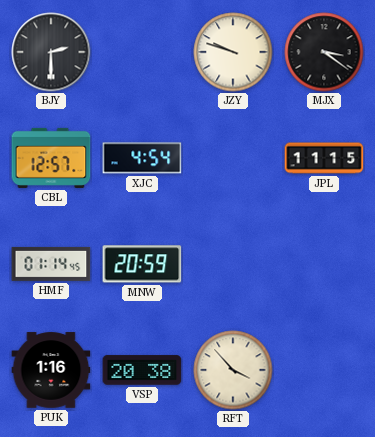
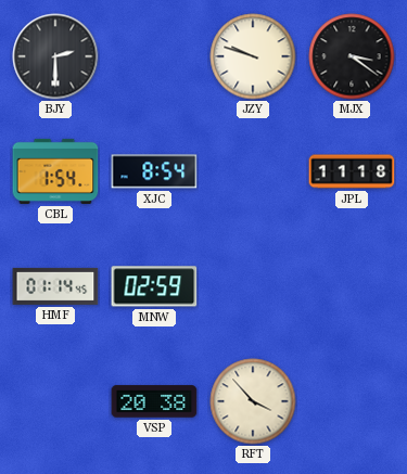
CBL: 12:57 -> 1:54 (55, 171)
XJC: 4:54 -> 8:54 (154, 171)
JPL: 11:15 -> 11:18 (352, 171)
MNW: 20:59 -> 02:59 (154, 286)
PUK: 1:16 -> none (51, 370)
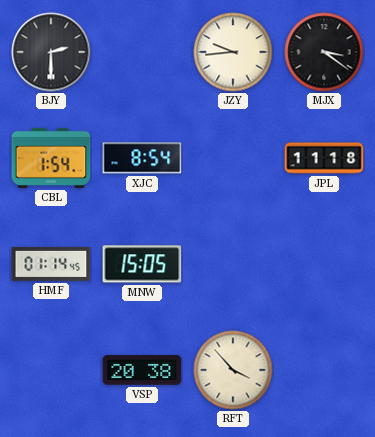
JZY: 9:48 -> 9:44 (233, 52)
MNW: 02:59 -> 15:05 (142, 264)
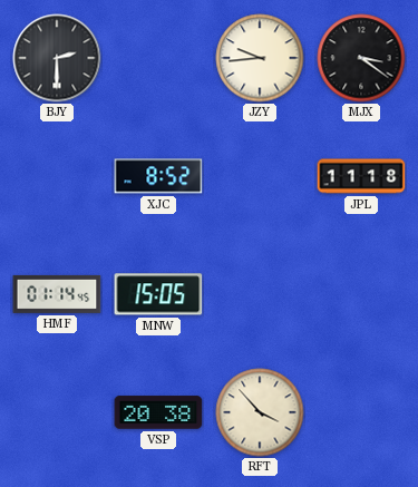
CBL: 1:54 -> none (51, 158)
XJC: 8:54 -> 8:52 (158, 176)
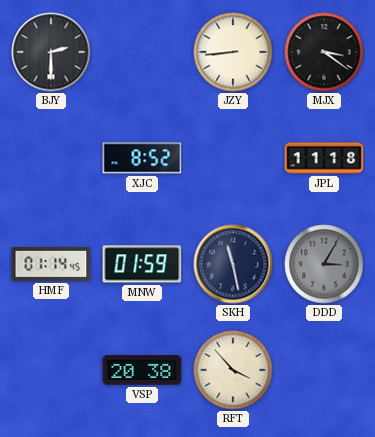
JZY: 9:44 -> 8:44 (233, 52)
MNW: 15:05 -> 01:59 (142, 264)
SKH: none -> 11:28 (233, 264)
DDD: none -> 3:05 (324, 264)
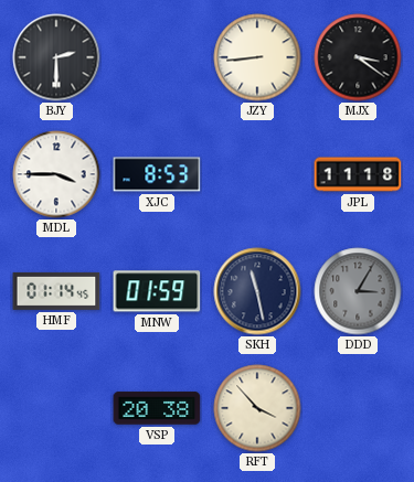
MDL: none -> 3:45 (56, 174)
XJC: 8:52 -> 8:53 (157, 174)
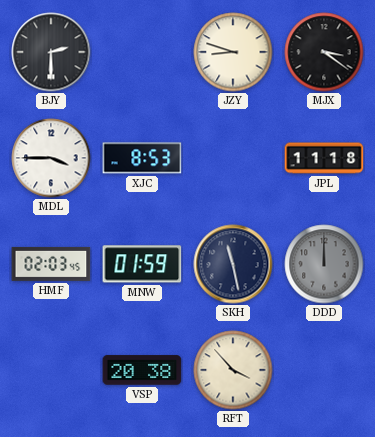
JZY: 8:44 -> 8:48 (233, 52)
HMF: 01:14 -> 02:03 (51, 264)
DDD: 3:05 -> 12:00 (324, 264)
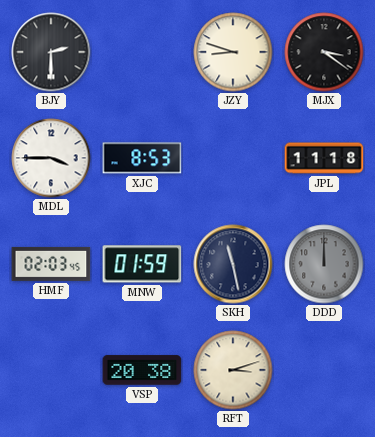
RFT: 3:53 -> 3:12 (233, 370)
